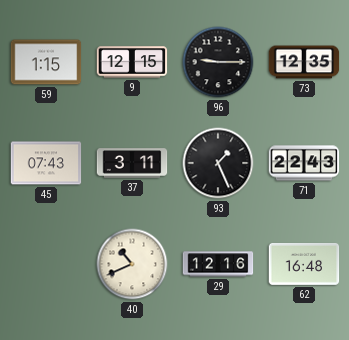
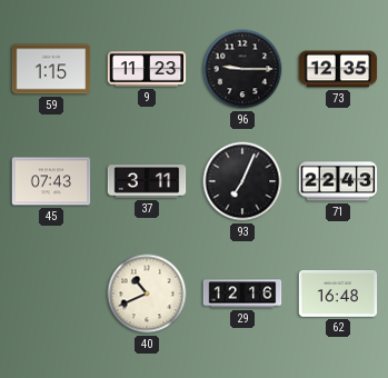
9: 12:15 -> 11:23 (147, 69)
93: 1:26 -> 7:04 (242, 181)
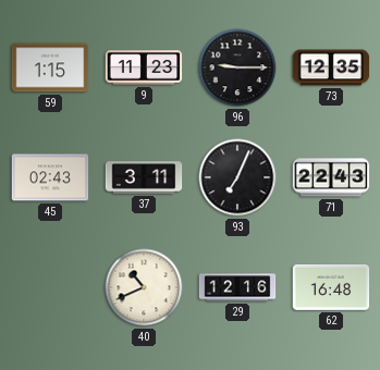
45: 07:43 -> 02:43 (50, 177)
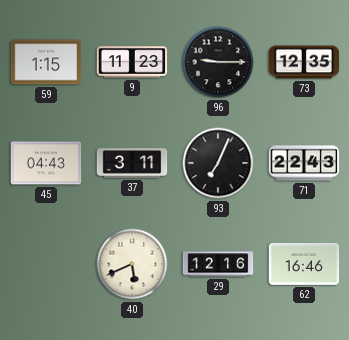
45: 02:43 -> 04:43 (46, 163)
40: 10:41 -> 5:41 (132, 264)
62: 16:48 -> 16:46 (304, 264)
